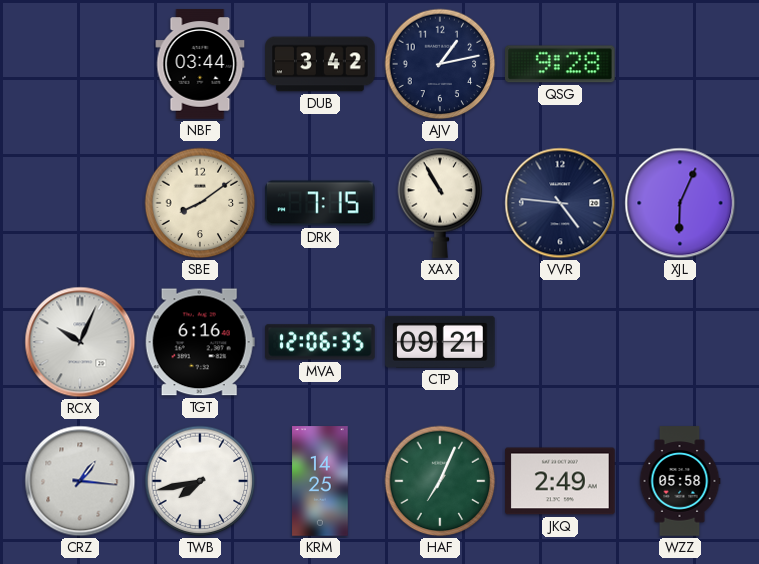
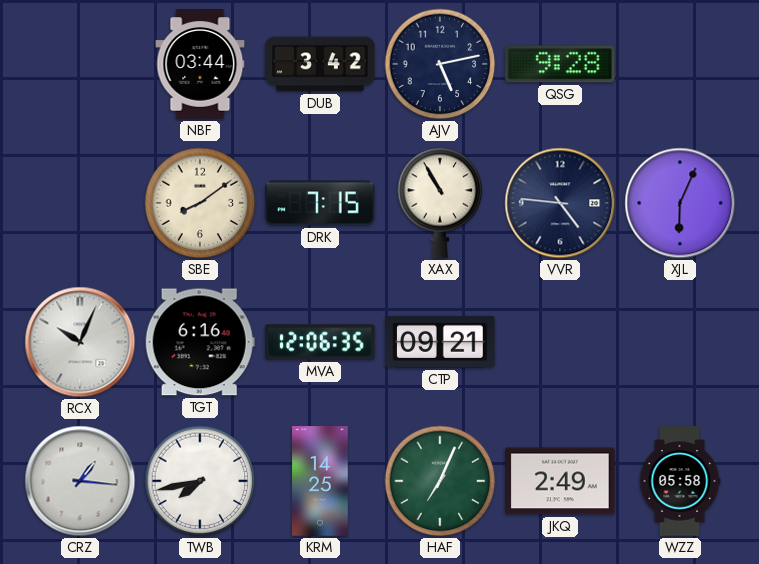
AJV: 1:13 -> 5:13 (440, 64)
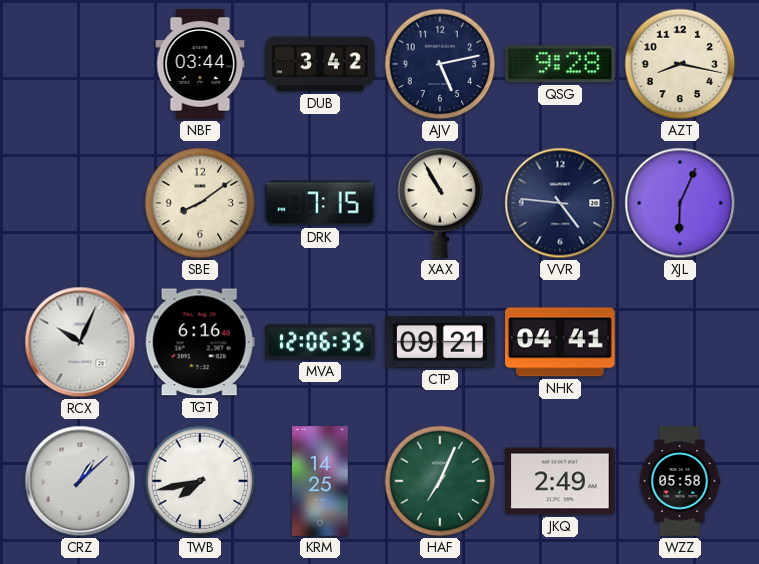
AZT: none -> 8:17 (680, 64)
NHK: none -> 04:41 (560, 342)
CRZ: 1:16 -> 1:08 (80, 481)
